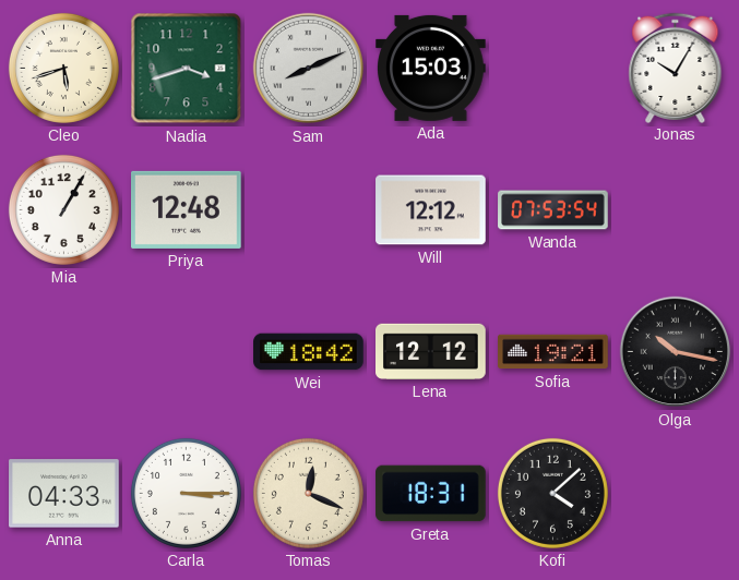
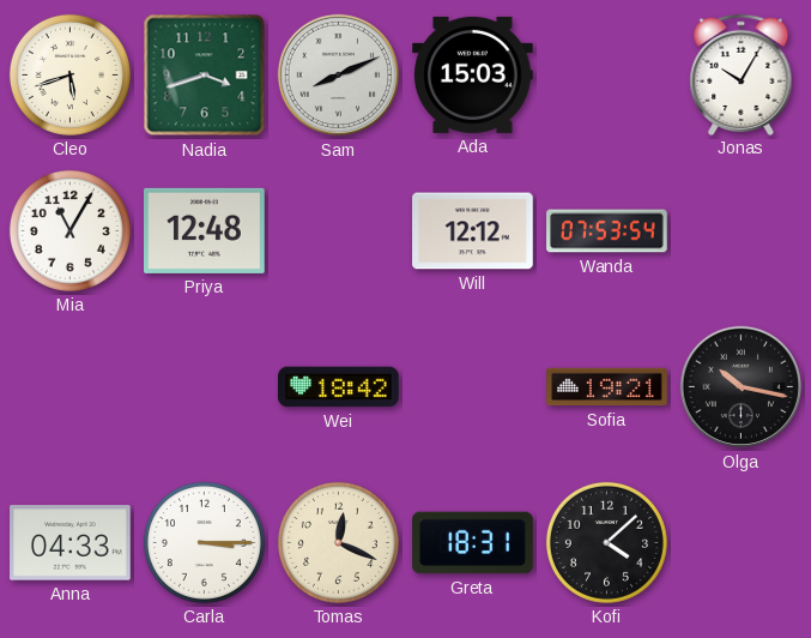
Mia: 1:05 -> 11:05 (69, 230)
Lena: 12:12 -> none (431, 351)
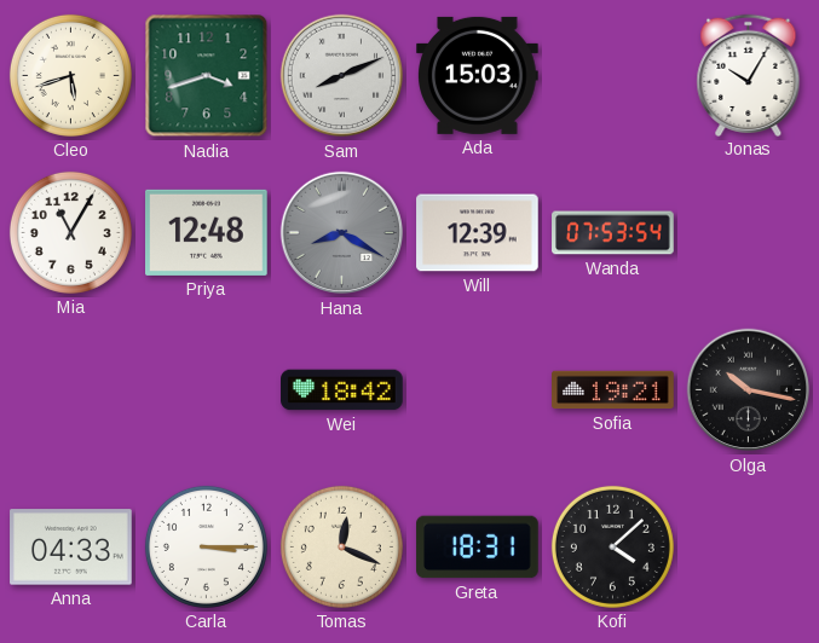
Hana: none -> 8:20 (342, 233)
Will: 12:12 -> 12:39 (478, 233)
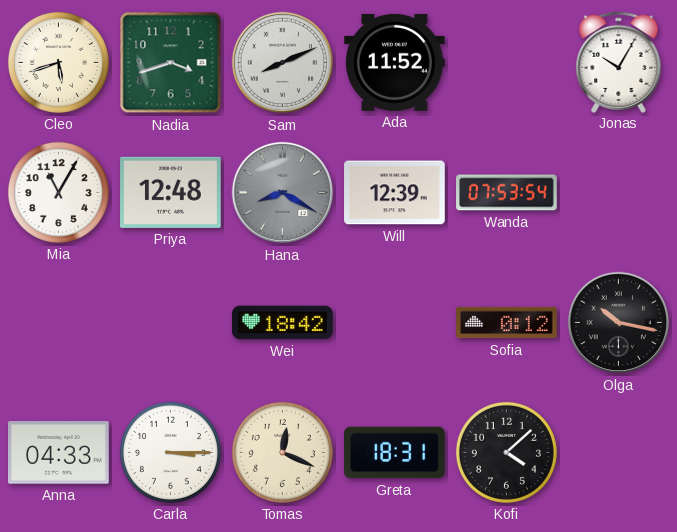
Ada: 15:03 -> 11:52 (395, 62)
Sofia: 19:21 -> 0:12 (507, 323)
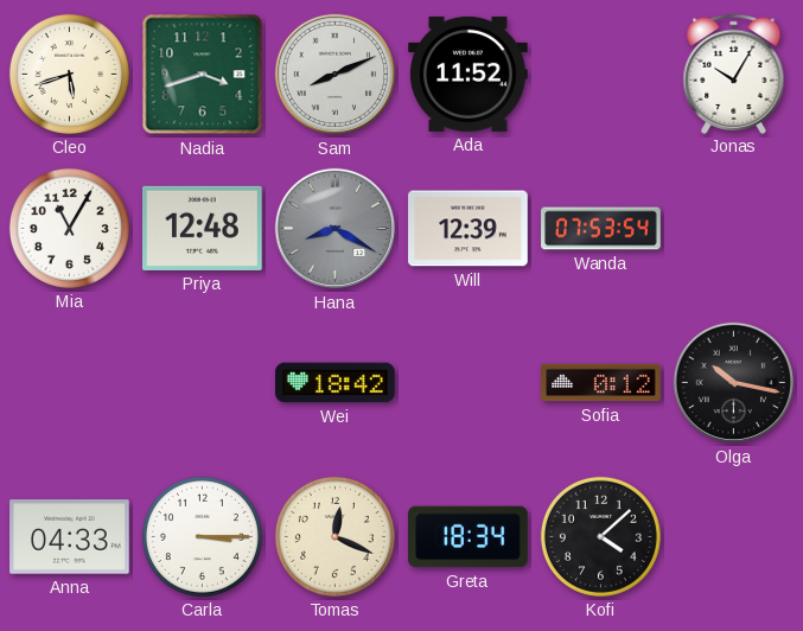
Greta: 18:31 -> 18:34 (469, 537)
